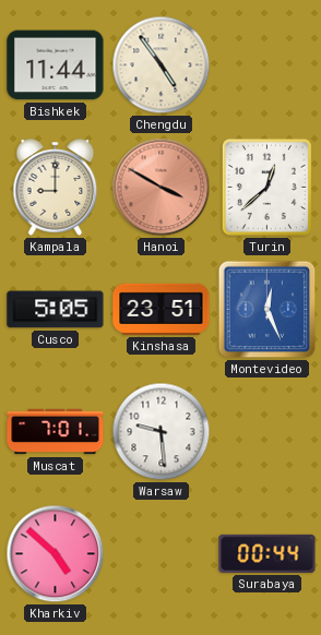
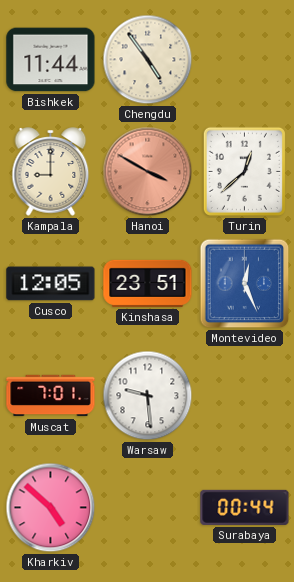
Cusco: 5:05 -> 12:05 (51, 284)
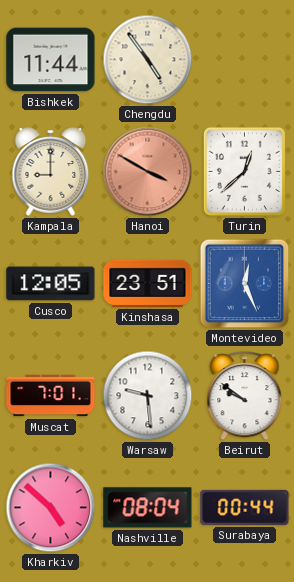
Beirut: none -> 9:51 (245, 396)
Nashville: none -> 08:04 (148, 508)
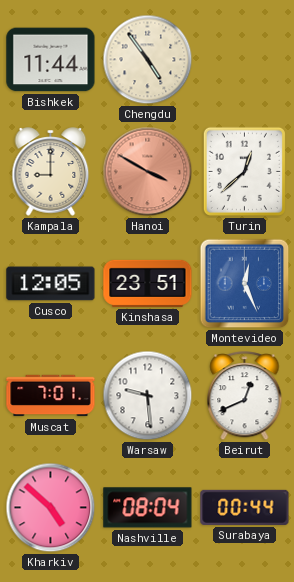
Beirut: 9:51 -> 12:41 (245, 396)
